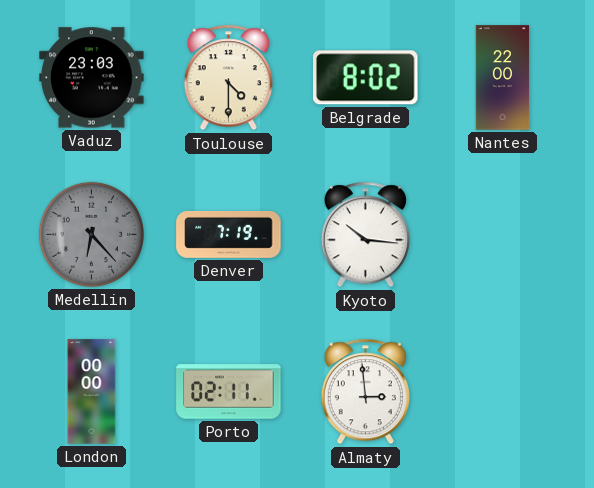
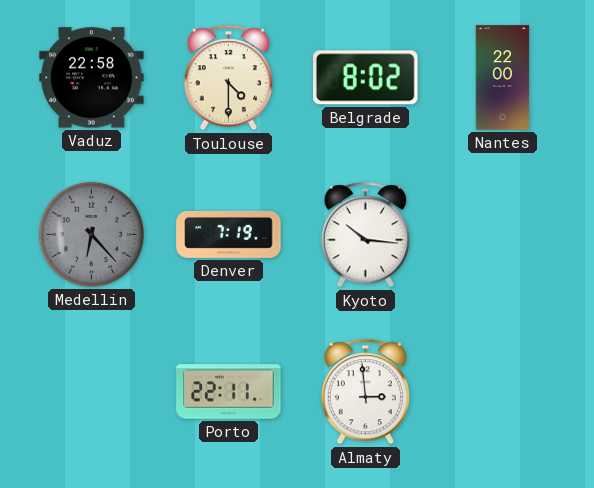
Vaduz: 23:03 -> 22:58 (92, 78)
London: 00:00 -> none (92, 392)
Porto: 02:11 -> 22:11 (229, 392)
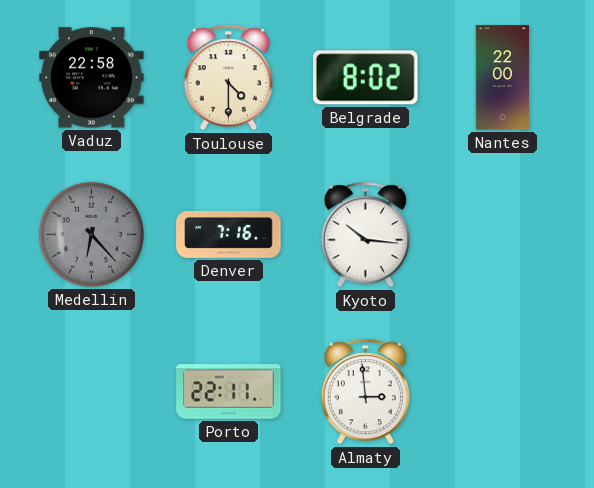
Denver: 7:19 -> 7:16 (229, 235)
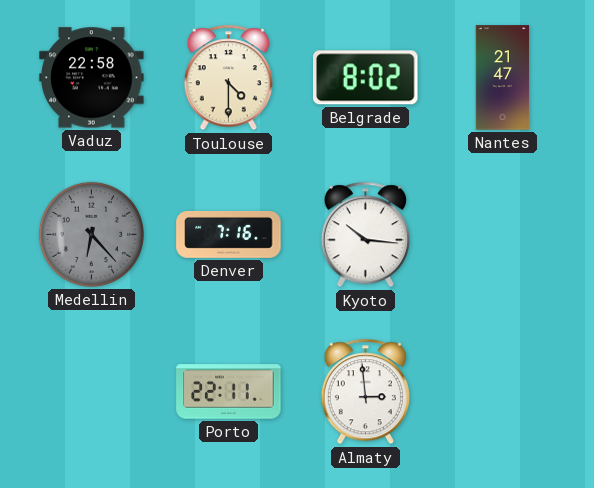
Nantes: 22:00 -> 21:47 (503, 78)
